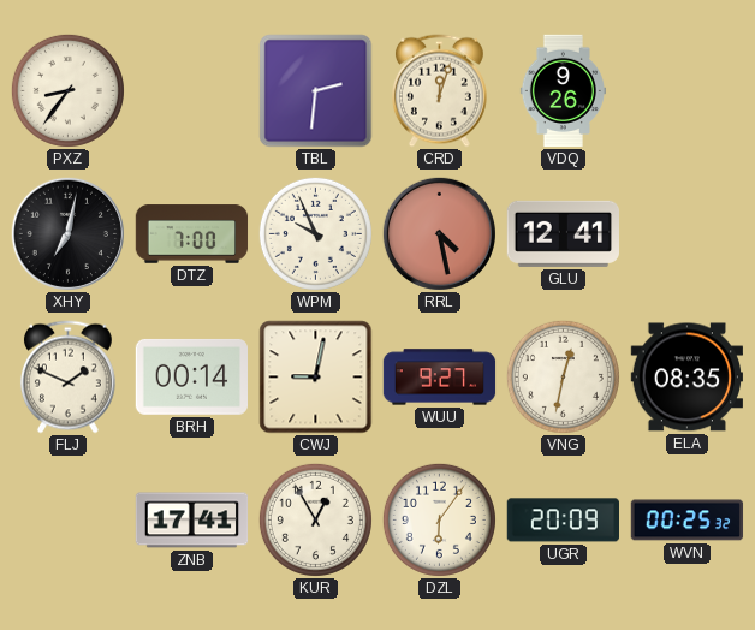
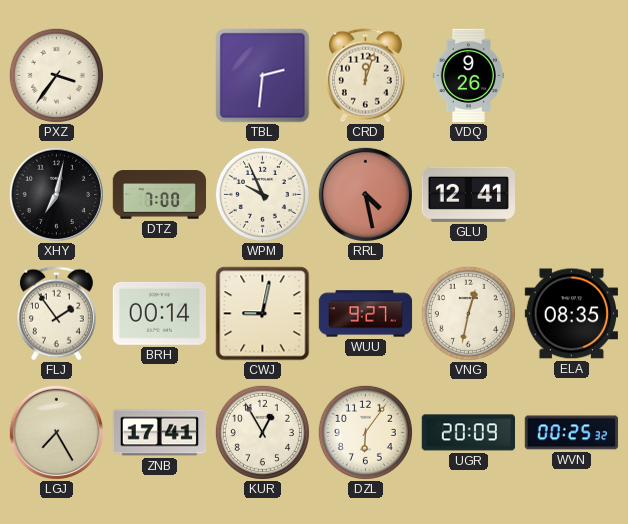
PXZ: 8:36 -> 3:36 (56, 75)
FLJ: 1:49 -> 1:54 (56, 314)
LGJ: none -> 7:25 (56, 432)
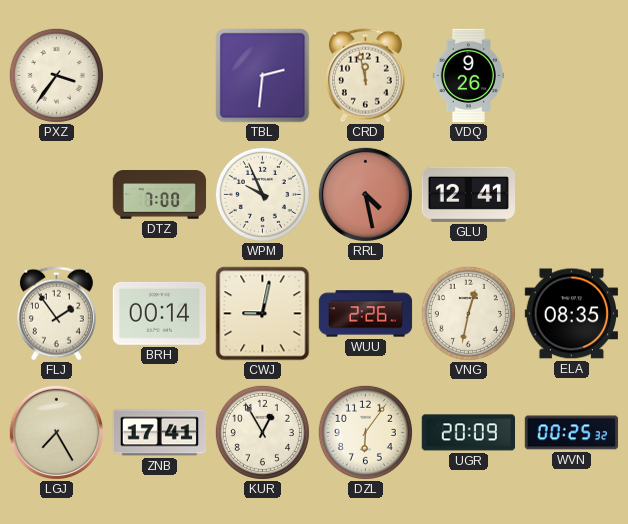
CRD: 12:03 -> 11:58 (365, 76)
XHY: 7:02 -> none (56, 194)
WUU: 9:27 -> 2:26 (366, 314)
